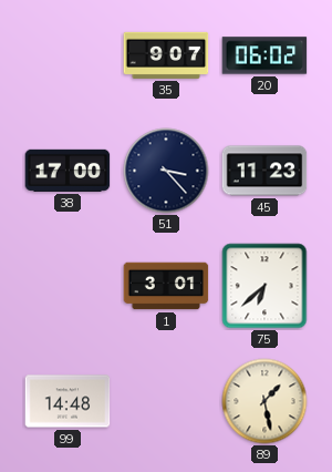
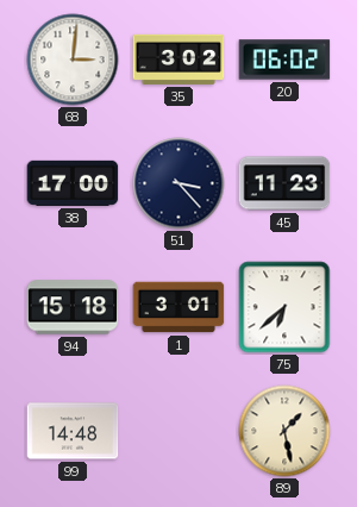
68: none -> 3:01 (73, 60)
35: 9:07 -> 3:02 (178, 60)
94: none -> 15:18 (73, 307)
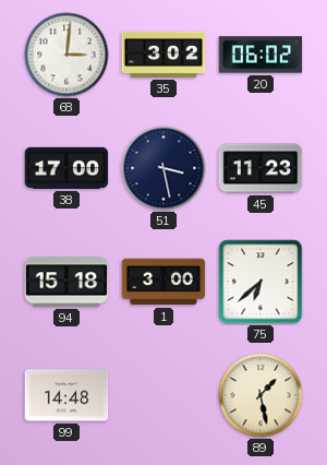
51: 3:23 -> 3:28 (163, 168)
1: 3:01 -> 3:00 (163, 282)
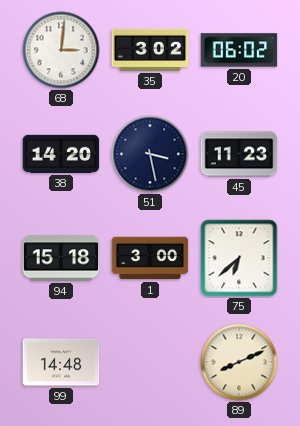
38: 17:00 -> 14:20 (61, 154)
89: 1:28 -> 8:11 (239, 362)
